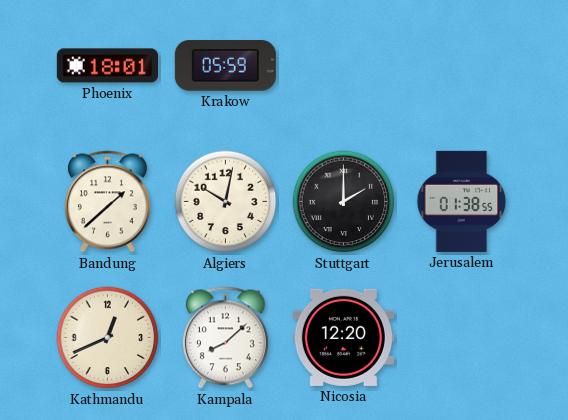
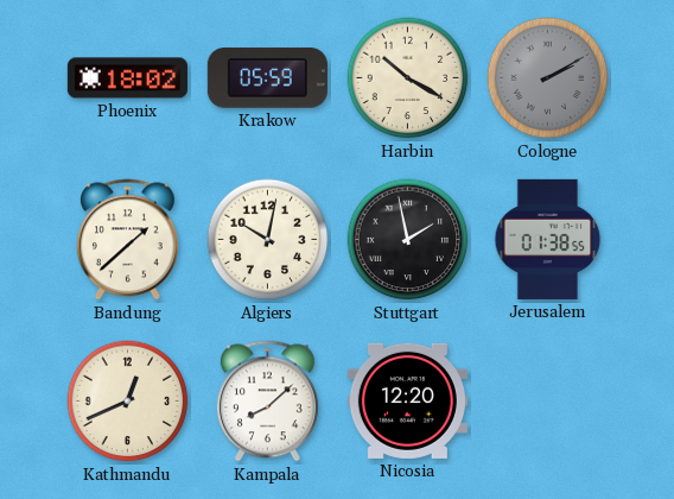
Phoenix: 18:01 -> 18:02 (127, 78)
Harbin: none -> 10:20 (408, 78)
Cologne: none -> 2:10 (548, 78)
Stuttgart: 2:00 -> 1:58 (408, 240)
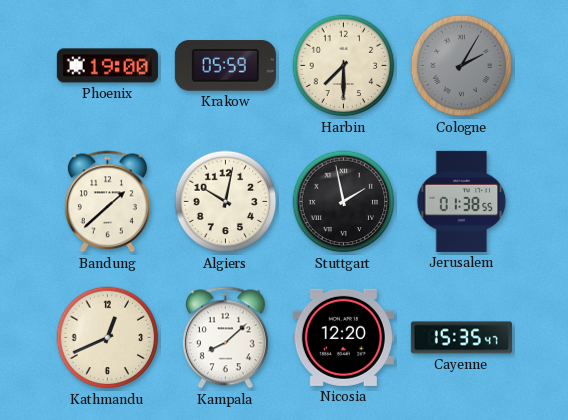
Phoenix: 18:02 -> 19:00 (107, 66)
Harbin: 10:20 -> 7:30 (344, 66)
Cologne: 2:10 -> 2:05 (462, 66)
Cayenne: none -> 15:35 (461, 338)
